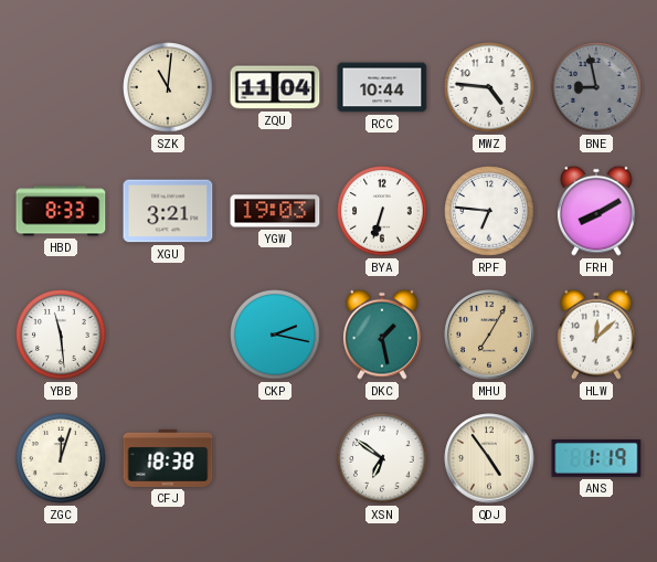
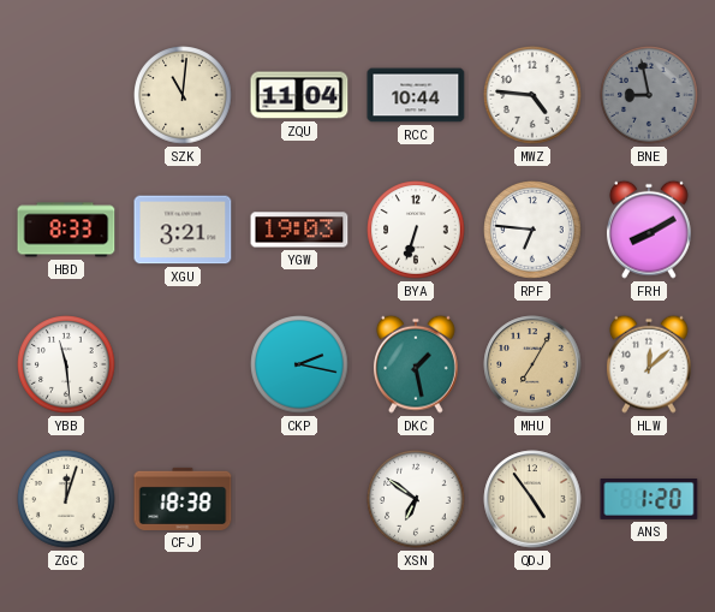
ANS: 1:19 -> 1:20 (649, 500)
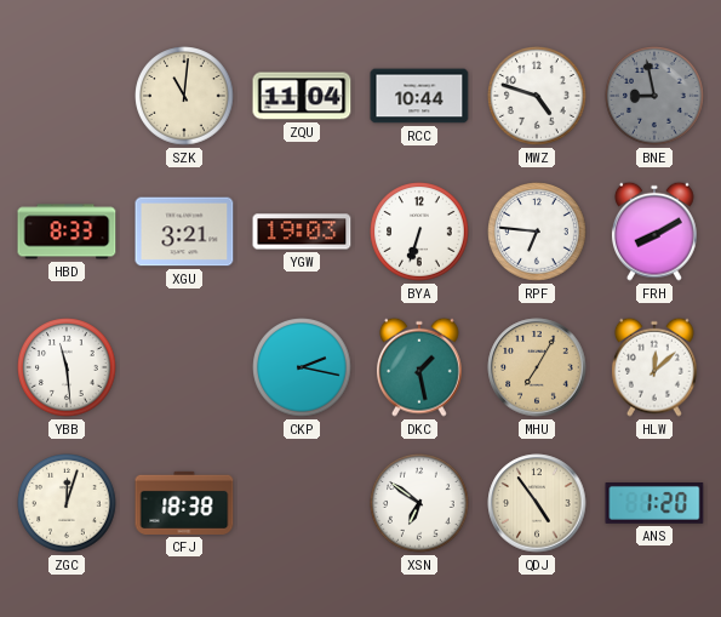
MWZ: 4:46 -> 4:48 (537, 96)
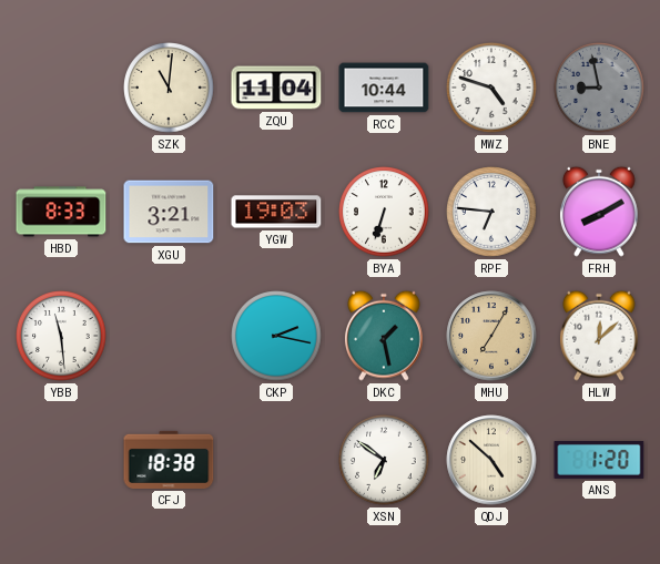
ZGC: 12:03 -> none (67, 503)
QDJ: 4:54 -> 4:52 (491, 460)
